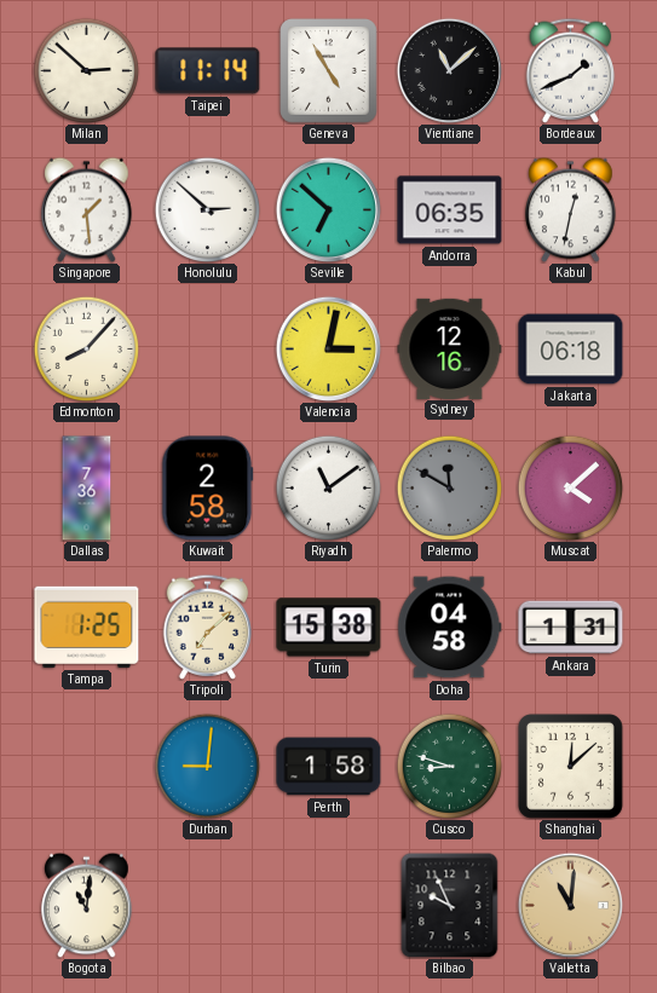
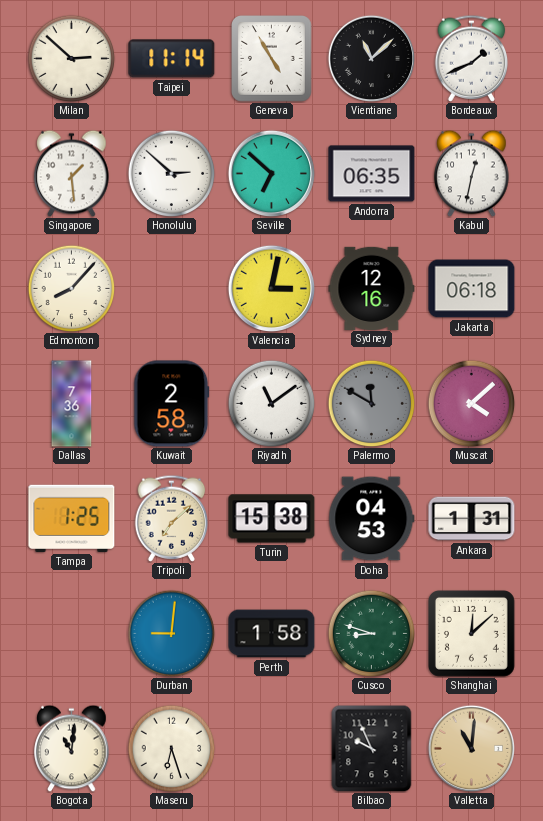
Doha: 04:58 -> 04:53 (372, 519)
Maseru: none -> 6:27 (171, 748)
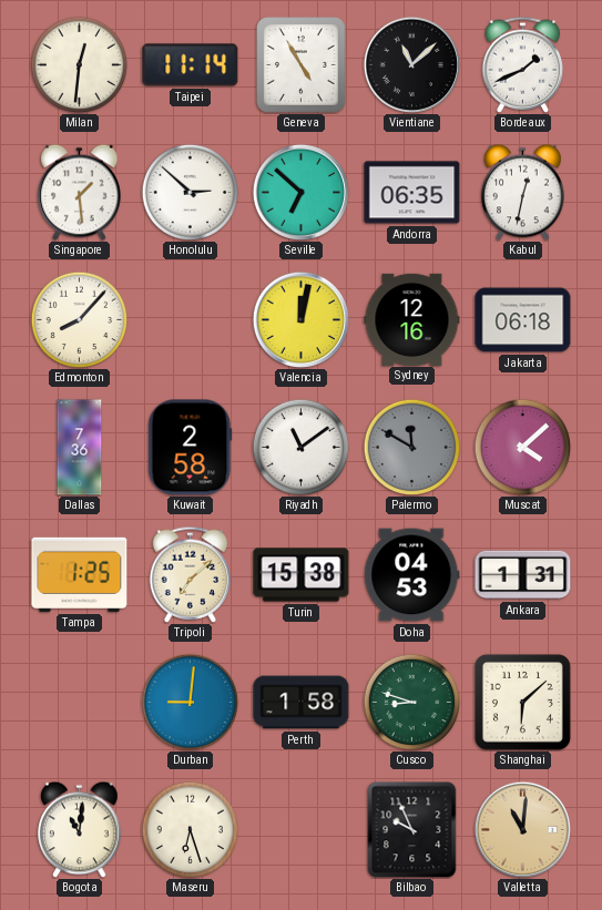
Milan: 2:52 -> 12:31 (79, 64)
Valencia: 3:02 -> 12:02 (300, 319)
Shanghai: 12:08 -> 6:08 (522, 702)
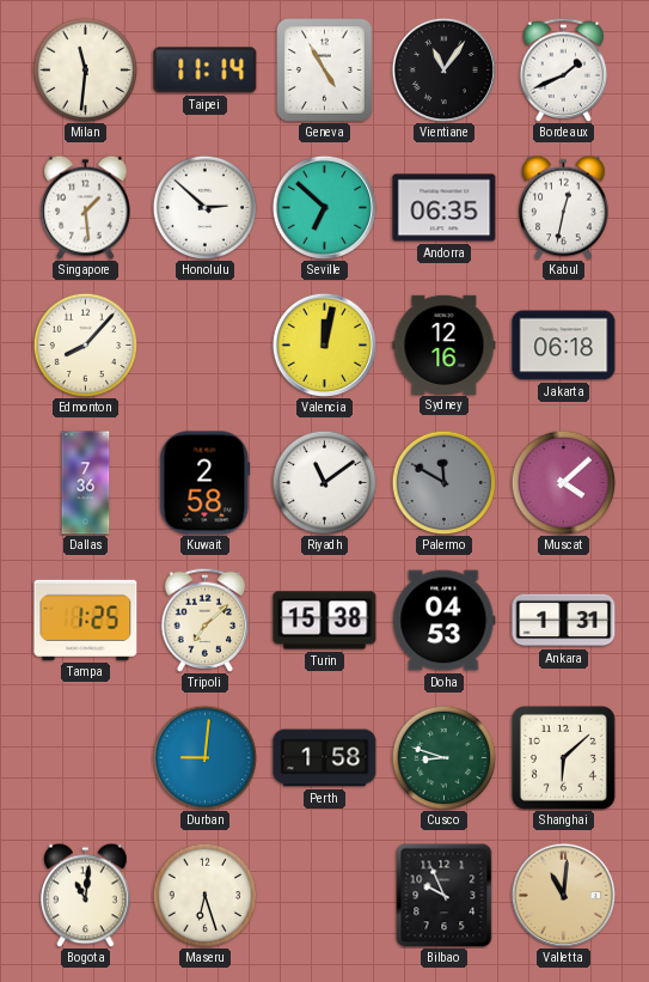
Milan: 12:31 -> 11:31 (85, 69)
Vientiane: 11:08 -> 11:06 (443, 69)
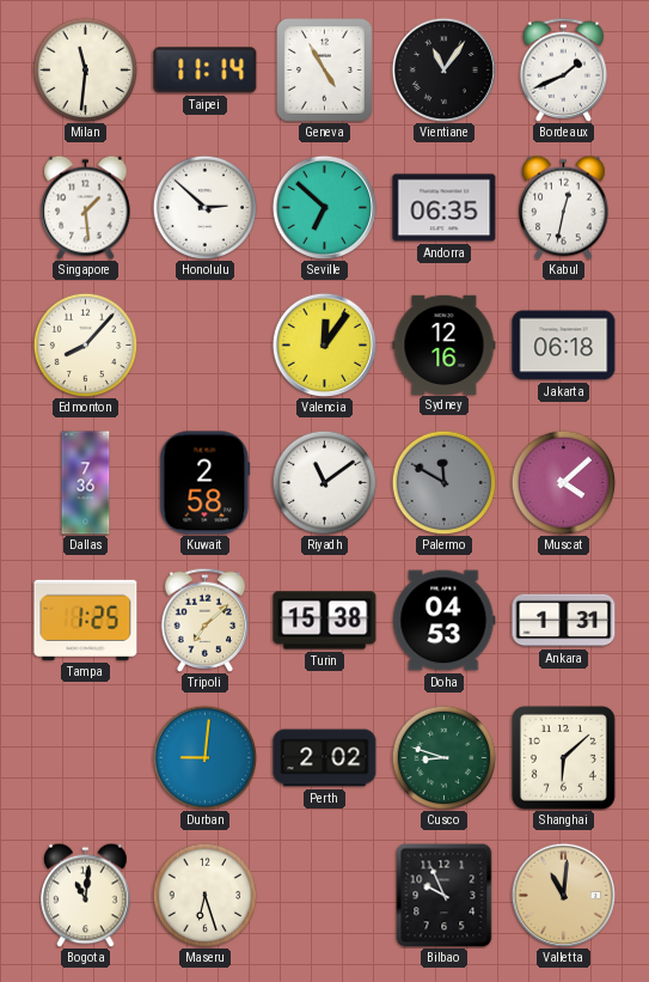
Valencia: 12:02 -> 12:06 (324, 344)
Perth: 1:58 -> 2:02 (325, 758)
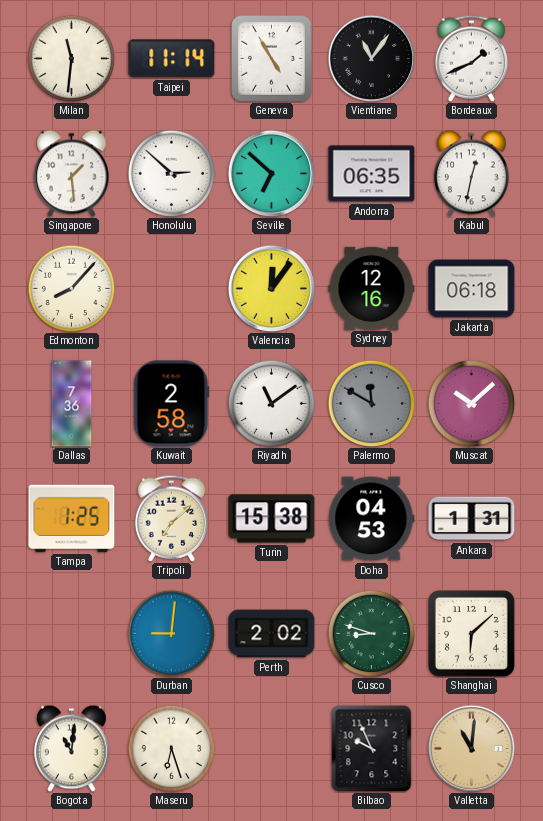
Muscat: 4:08 -> 10:08 (471, 403)
